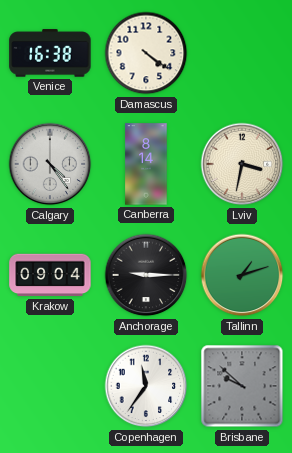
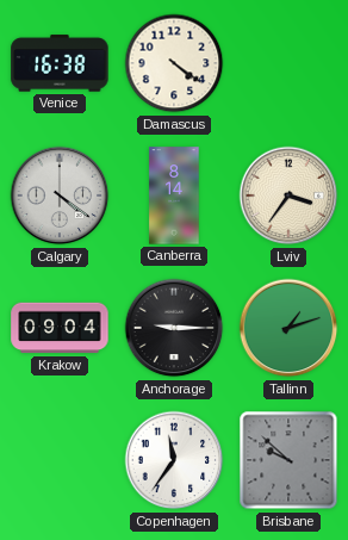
Calgary: 4:24 -> 4:21 (60, 195)
Lviv: 3:32 -> 3:36 (288, 195)
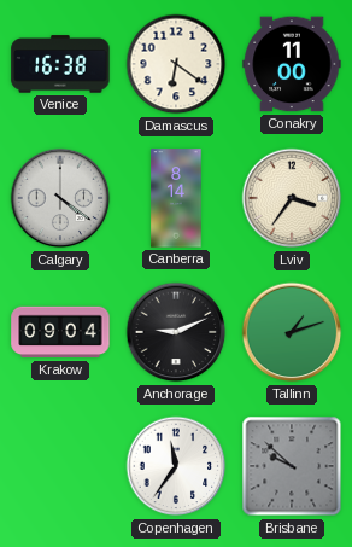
Damascus: 4:21 -> 6:21 (176, 64)
Conakry: none -> 11:00 (292, 64)
Anchorage: 9:15 -> 9:11 (176, 332)
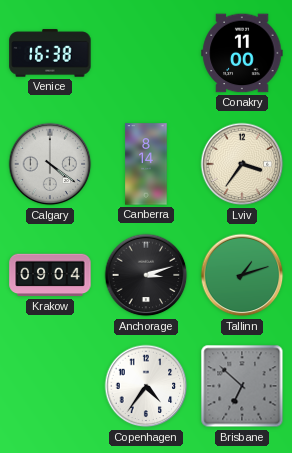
Damascus: 6:21 -> none (176, 64)
Anchorage: 9:11 -> 3:12 (146, 275)
Copenhagen: 11:36 -> 4:36 (146, 386)
Brisbane: 9:52 -> 6:52 (242, 386)
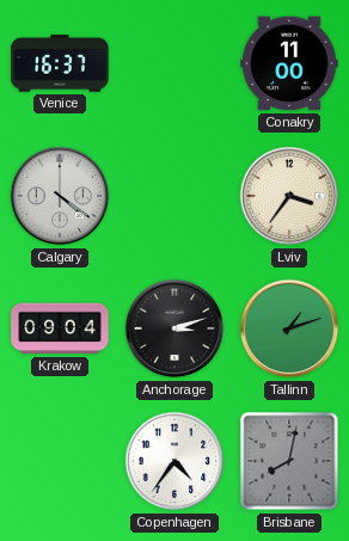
Venice: 16:38 -> 16:37 (60, 63)
Canberra: 8:14 -> none (146, 164)
Brisbane: 6:52 -> 8:02 (289, 461)
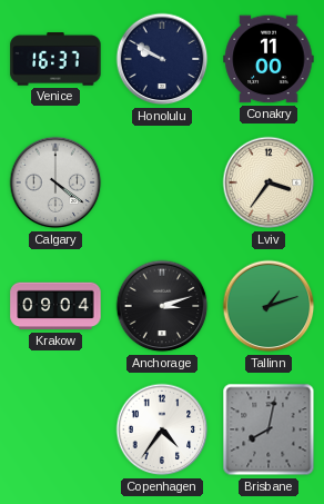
Honolulu: none -> 9:50 (162, 59)
